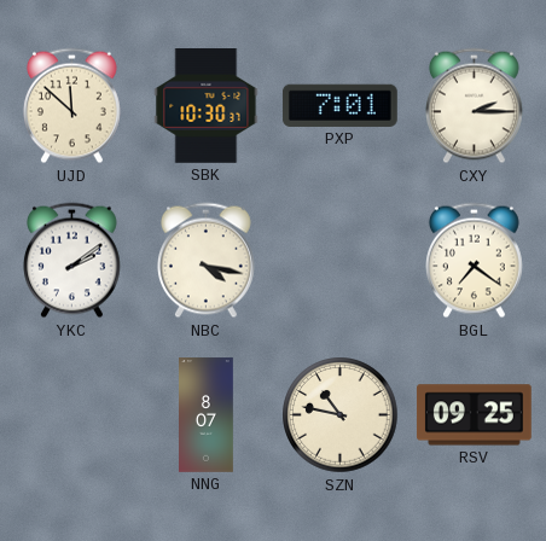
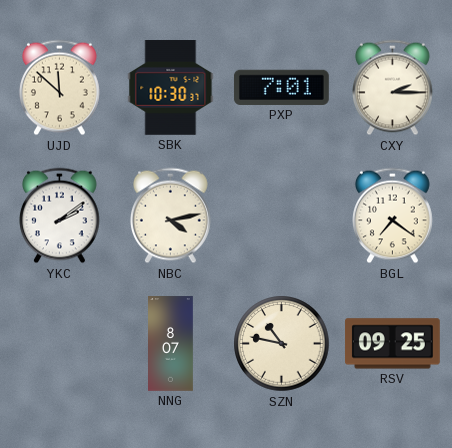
NBC: 4:17 -> 4:13 (170, 216)
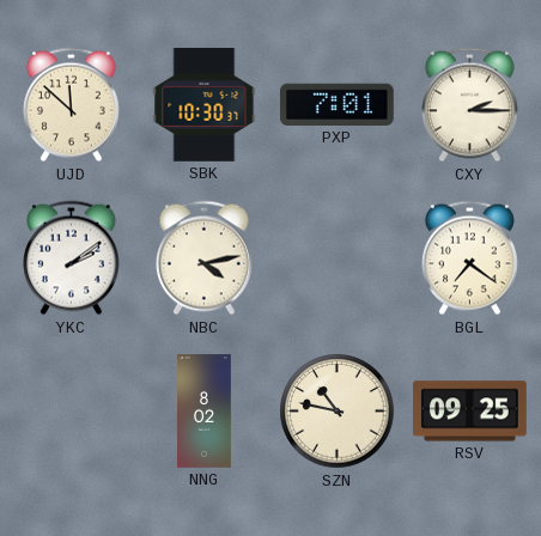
NNG: 8:07 -> 8:02 (205, 412)
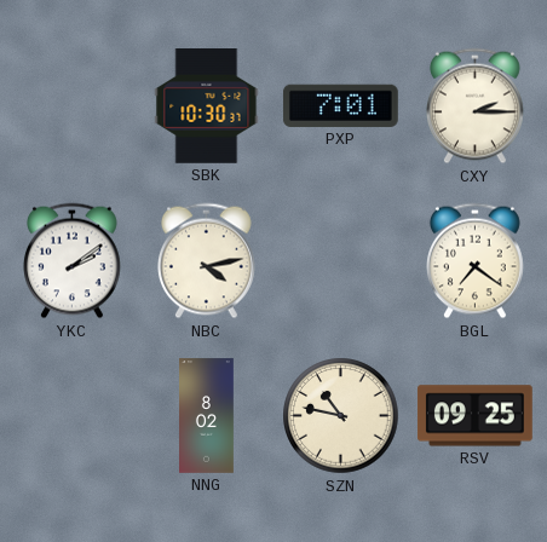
UJD: 11:52 -> none (71, 105)
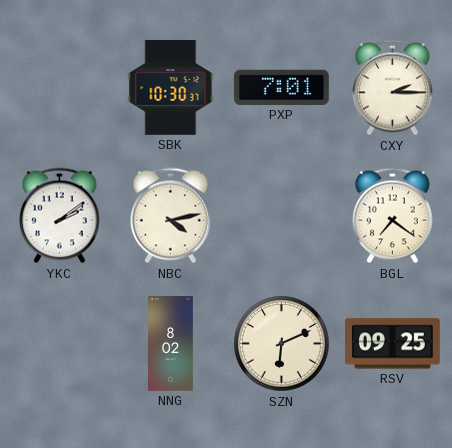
SZN: 10:47 -> 6:11 (282, 344)
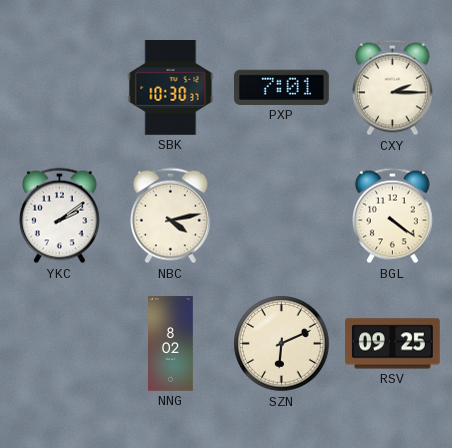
BGL: 7:21 -> 4:21 (392, 216)
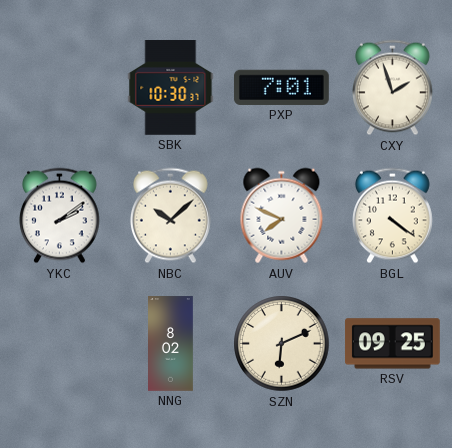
CXY: 2:15 -> 1:57 (392, 88)
NBC: 4:13 -> 10:08 (170, 216)
AUV: none -> 7:49 (282, 216)
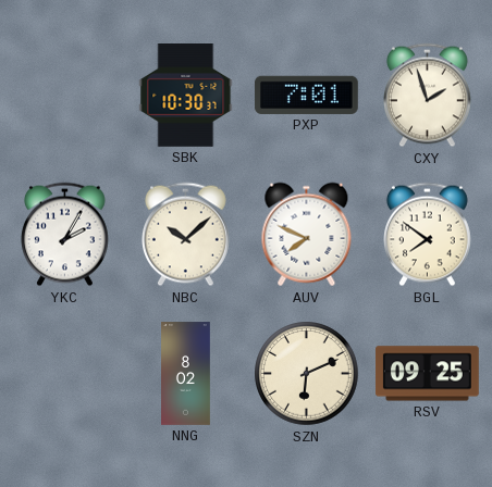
YKC: 2:09 -> 2:05 (64, 235)
BGL: 4:21 -> 7:51 (427, 235)
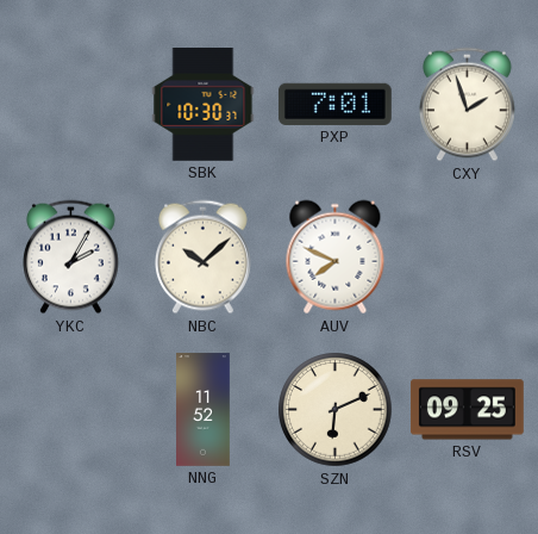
BGL: 7:51 -> none (427, 235)
NNG: 8:02 -> 11:52 (204, 410)
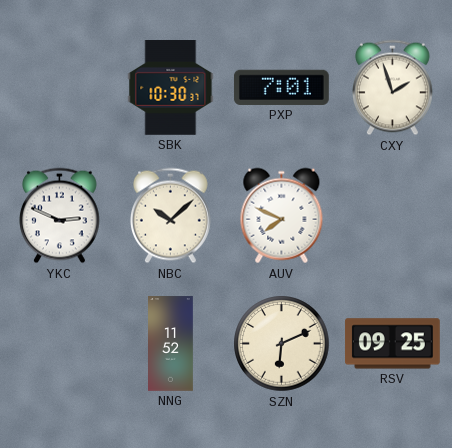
YKC: 2:05 -> 2:49 (59, 216)
